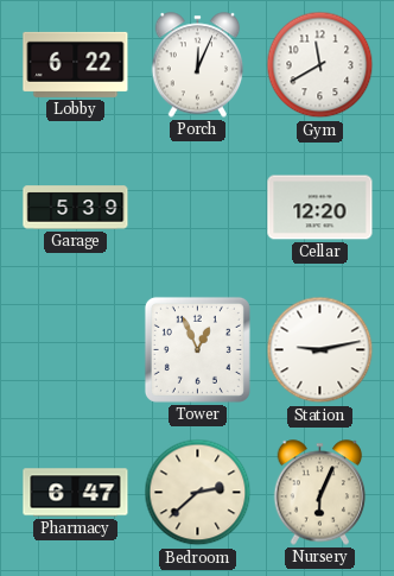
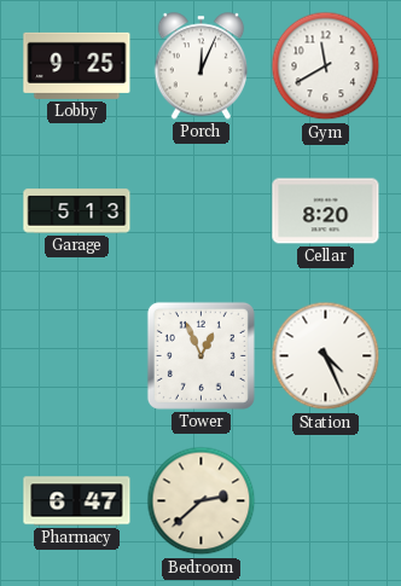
Lobby: 6:22 -> 9:25 (77, 65)
Garage: 5:39 -> 5:13 (77, 211)
Cellar: 12:20 -> 8:20 (326, 211)
Station: 9:13 -> 4:26 (326, 356)
Nursery: 6:04 -> none (320, 493)
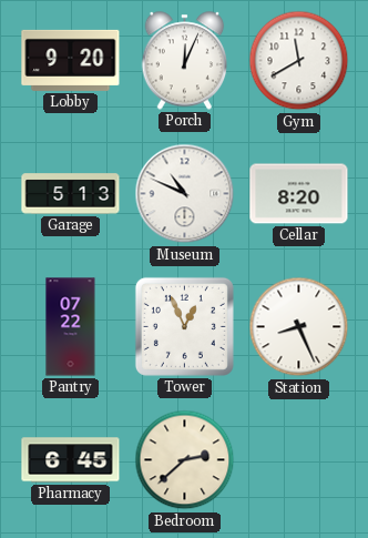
Lobby: 9:25 -> 9:20 (71, 60)
Museum: none -> 10:49 (185, 194)
Pantry: none -> 07:22 (71, 327)
Station: 4:26 -> 8:26 (299, 327)
Pharmacy: 6:47 -> 6:45 (71, 460)
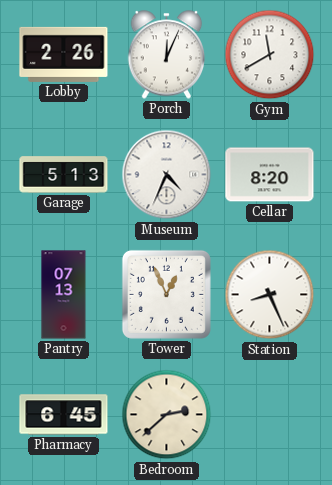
Lobby: 9:20 -> 2:26 (64, 54)
Museum: 10:49 -> 4:34 (167, 175)
Pantry: 07:22 -> 07:13 (64, 295)
